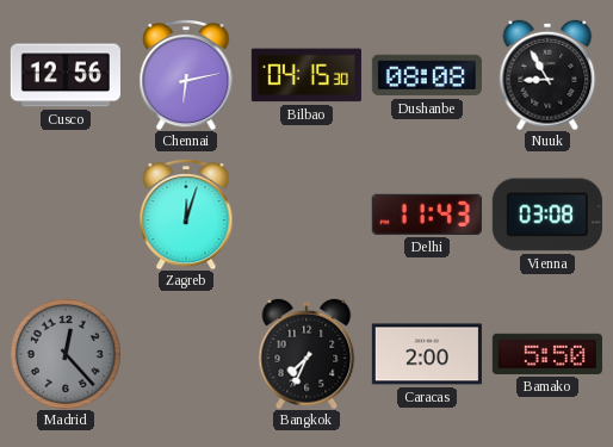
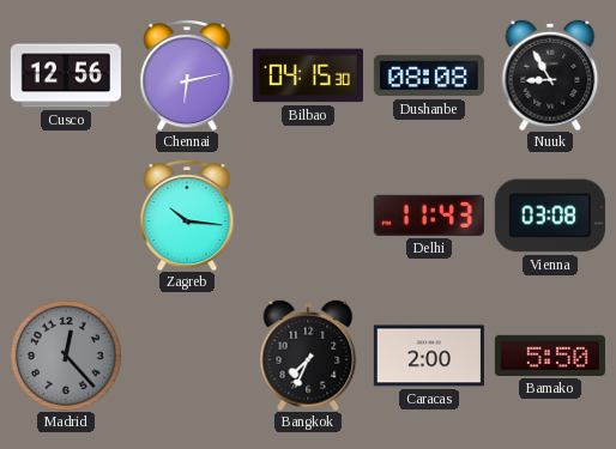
Zagreb: 12:03 -> 10:16 (187, 216)
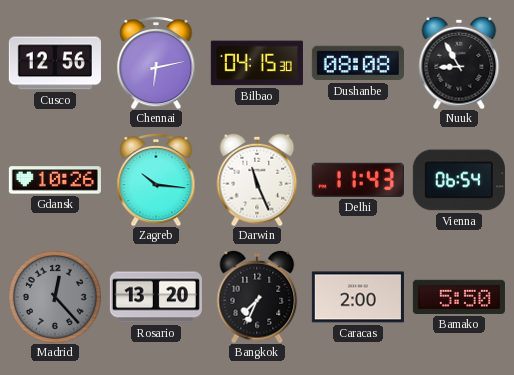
Gdansk: none -> 10:26 (55, 180)
Darwin: none -> 11:26 (257, 180)
Vienna: 03:08 -> 06:54 (459, 180)
Rosario: none -> 13:20 (156, 297)
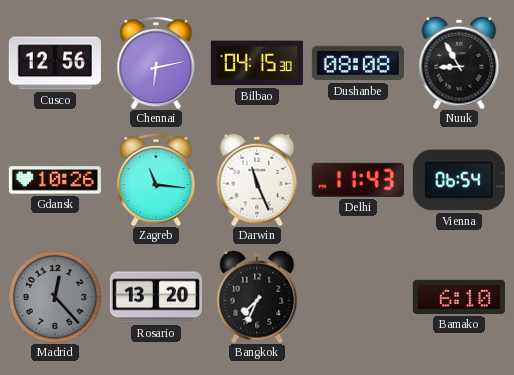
Zagreb: 10:16 -> 11:16 (156, 180)
Caracas: 2:00 -> none (358, 297)
Bamako: 5:50 -> 6:10 (459, 297)
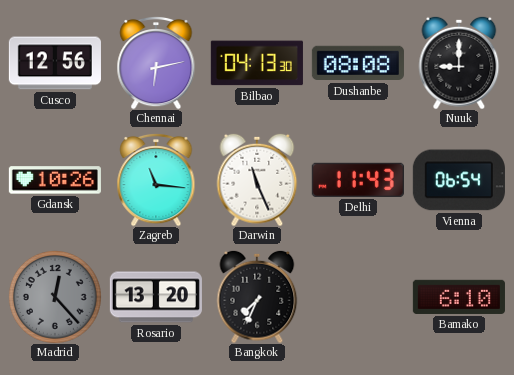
Bilbao: 04:15 -> 04:13 (257, 63)
Nuuk: 8:55 -> 9:00 (459, 63)
